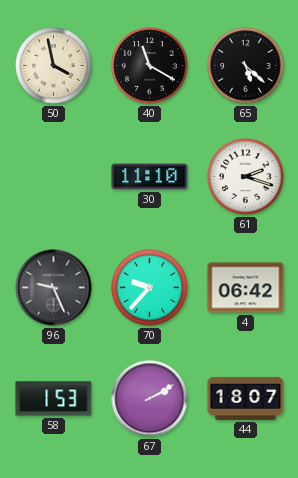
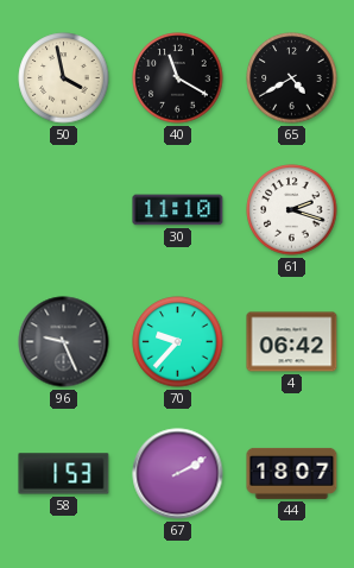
65: 5:22 -> 4:40 (292, 78)
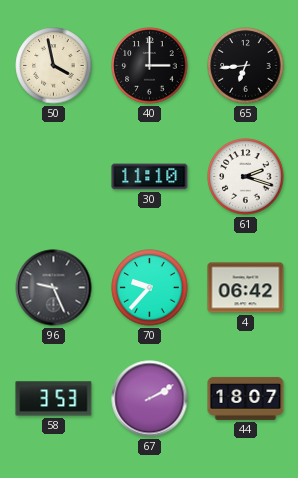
40: 11:20 -> 3:00 (150, 66)
65: 4:40 -> 6:44 (246, 66)
58: 1:53 -> 3:53 (54, 399)
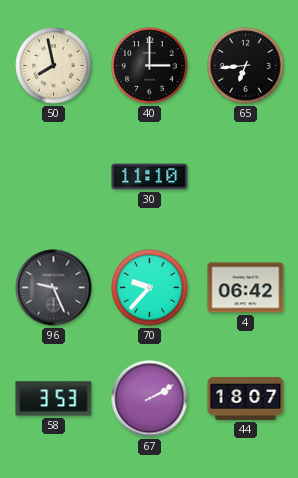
50: 3:58 -> 7:58 (54, 66)
61: 2:18 -> none (246, 177)
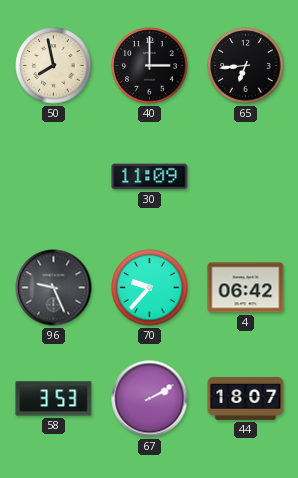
30: 11:10 -> 11:09 (150, 177)
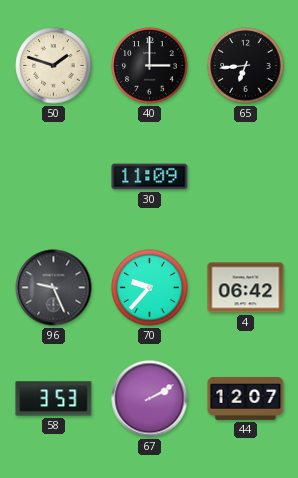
50: 7:58 -> 1:48 (54, 66)
44: 18:07 -> 12:07 (246, 398)
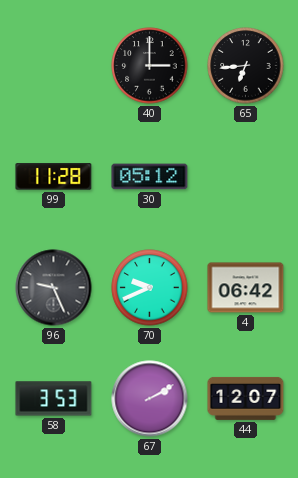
50: 1:48 -> none (54, 66)
99: none -> 11:28 (54, 177)
30: 11:09 -> 05:12 (150, 177)
70: 9:37 -> 9:41 (150, 288)
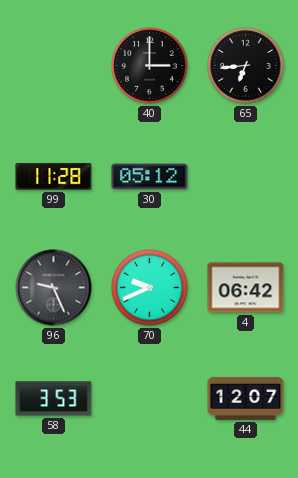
67: 2:10 -> none (150, 399)
